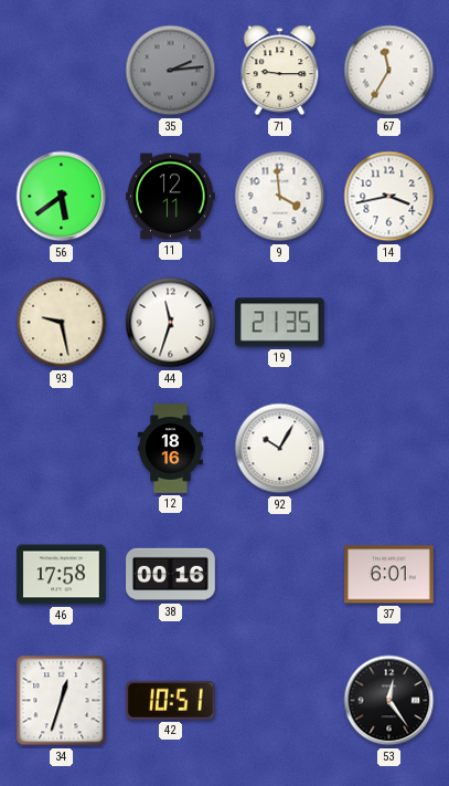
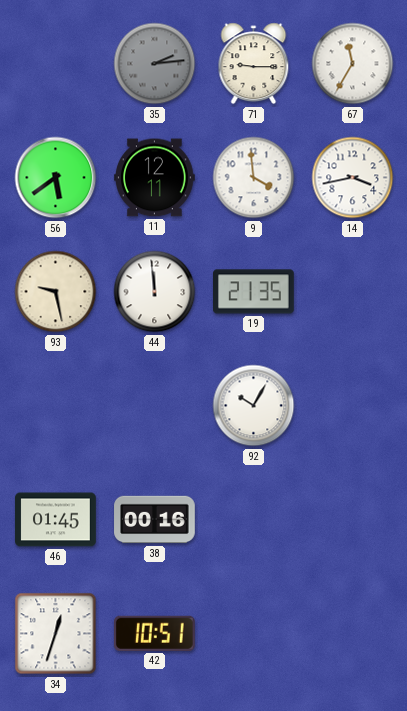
44: 11:33 -> 11:59 (155, 292)
12: 18:16 -> none (170, 449)
46: 17:58 -> 01:45 (56, 520)
37: 6:01 -> none (389, 575)
53: 12:24 -> none (389, 701)
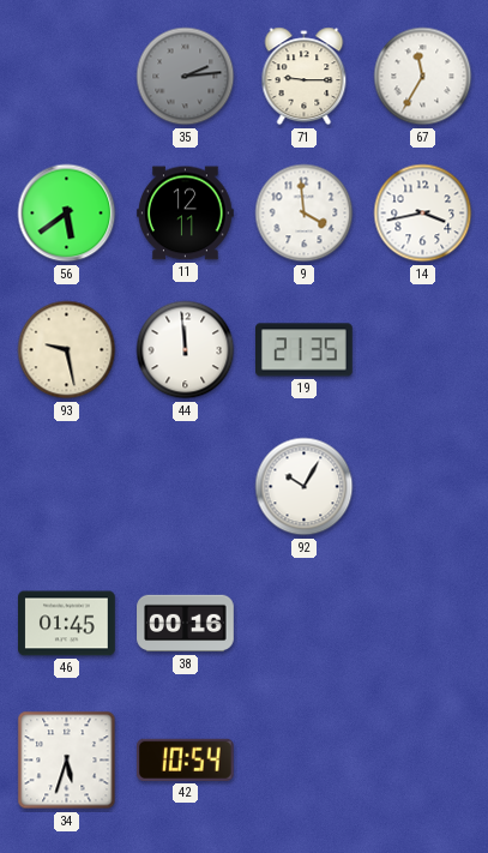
34: 12:33 -> 5:33 (67, 761)
42: 10:51 -> 10:54 (185, 759)
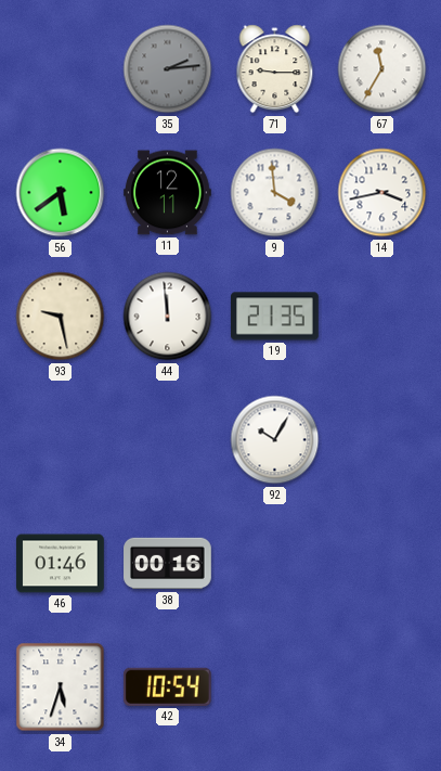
46: 01:45 -> 01:46 (61, 564)
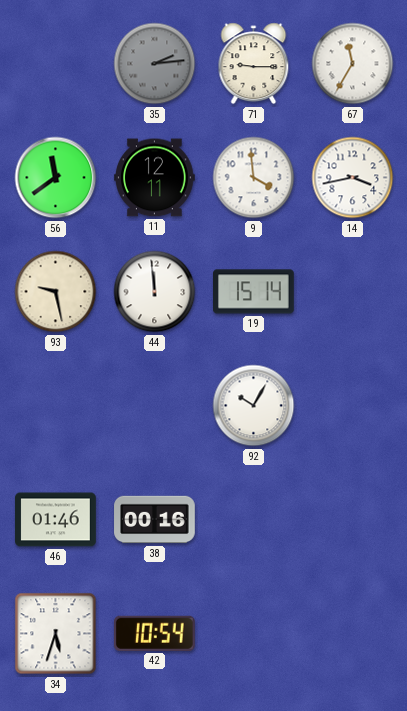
56: 5:39 -> 11:39 (56, 178)
19: 21:35 -> 15:14 (254, 292)
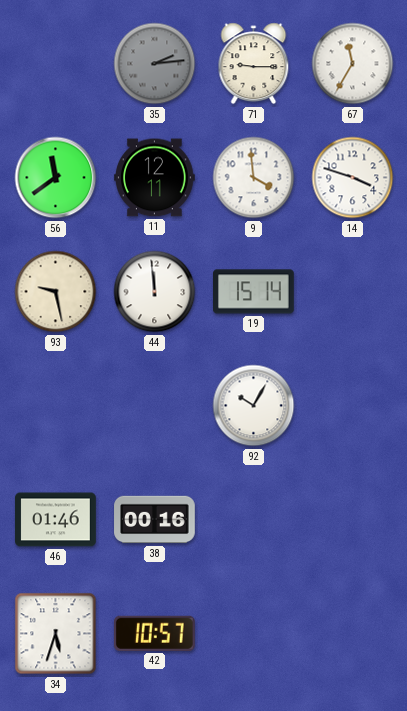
14: 3:43 -> 3:48 (353, 178)
42: 10:54 -> 10:57 (154, 633)
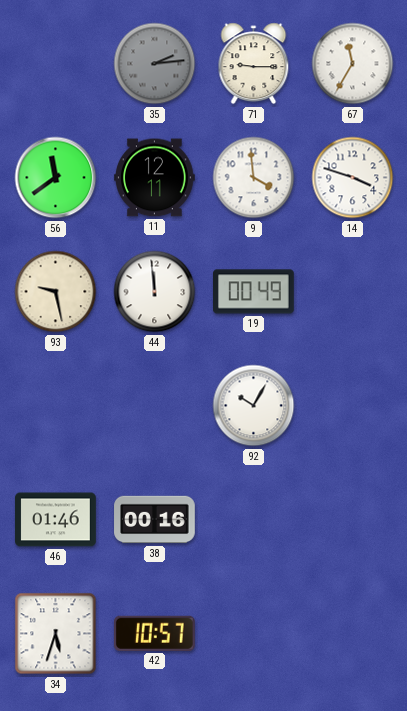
19: 15:14 -> 00:49 (254, 292)
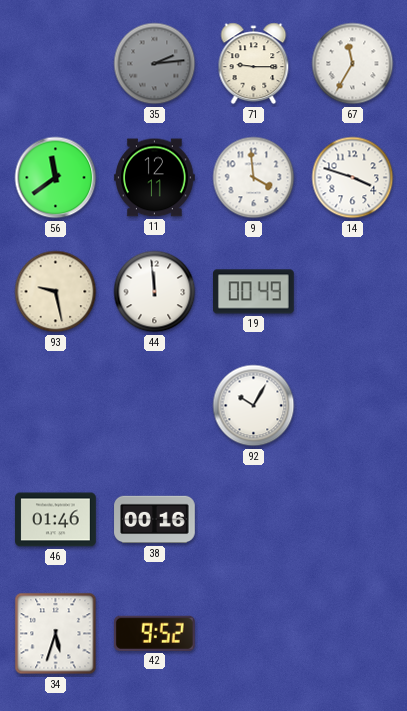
42: 10:57 -> 9:52 (154, 633)
